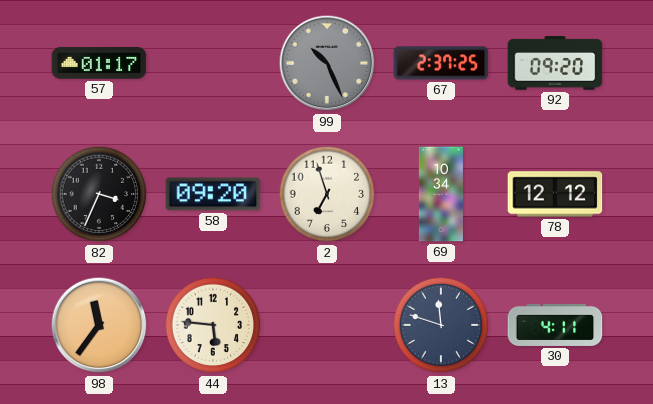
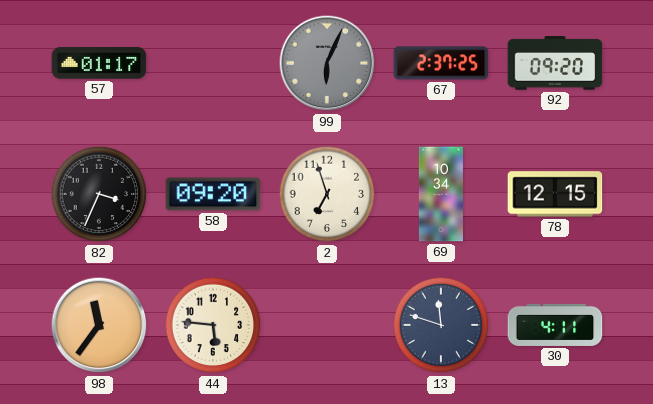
99: 10:26 -> 6:04 (327, 63)
78: 12:12 -> 12:15 (555, 194)
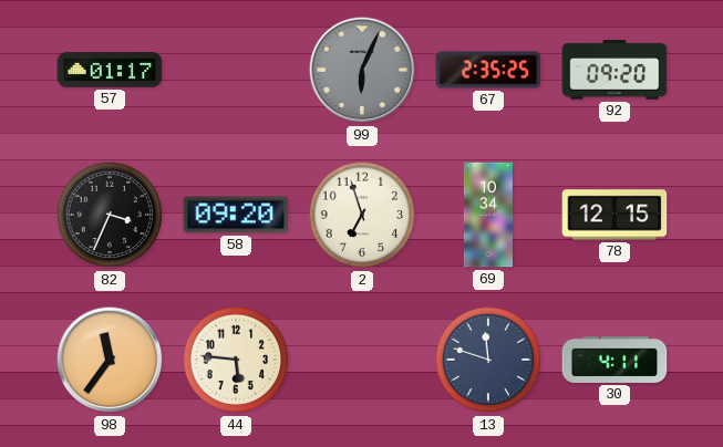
67: 2:37 -> 2:35 (488, 70)
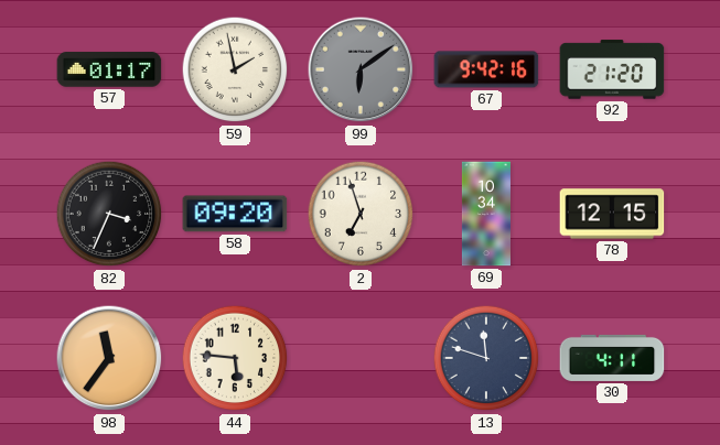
59: none -> 1:58 (235, 69)
99: 6:04 -> 6:09 (361, 69)
67: 2:35 -> 9:42 (486, 69)
92: 09:20 -> 21:20 (612, 69)
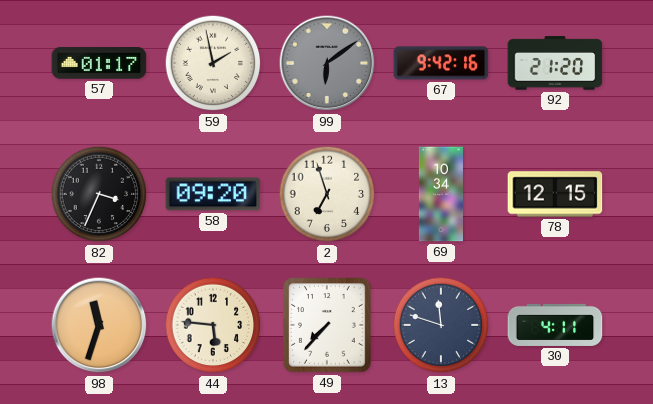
98: 11:36 -> 11:33 (99, 325)
49: none -> 7:37 (328, 325)
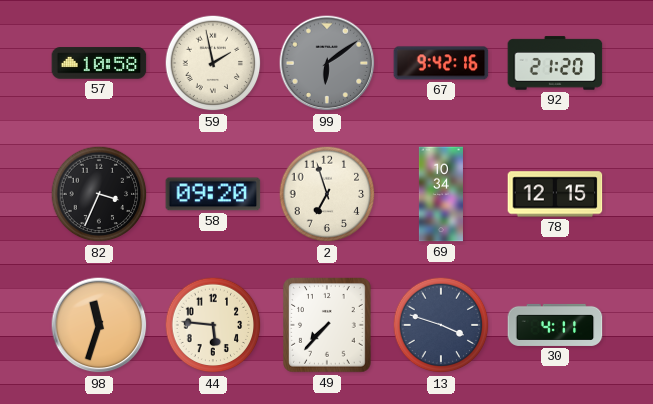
57: 01:17 -> 10:58 (99, 63)
13: 11:48 -> 3:48 (441, 325)
